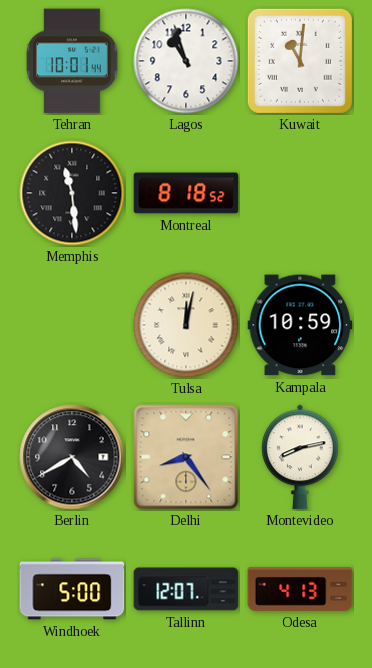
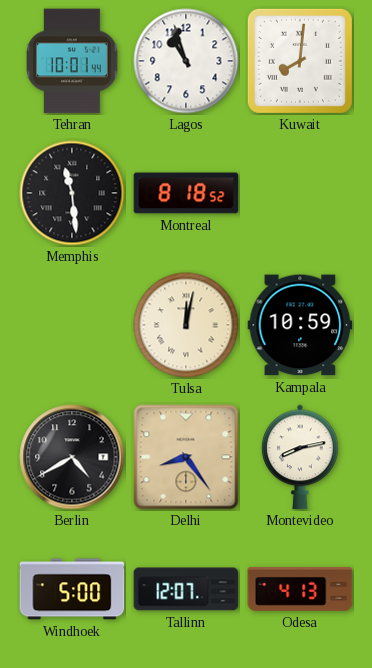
Kuwait: 11:01 -> 8:01 (300, 61)
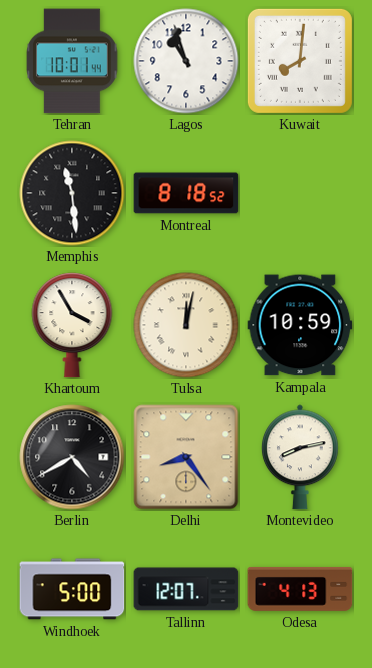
Khartoum: none -> 3:55 (72, 325)
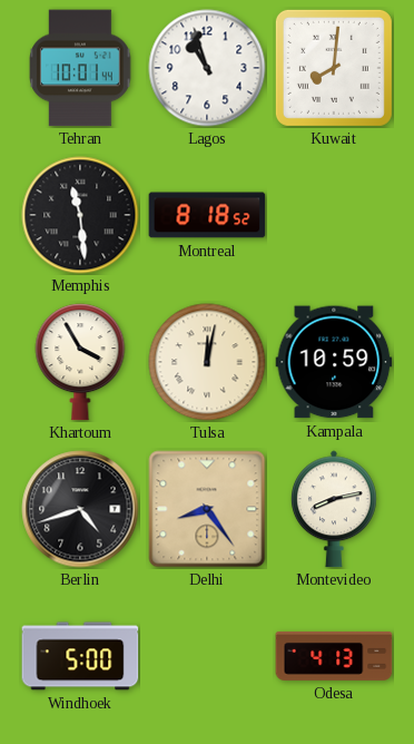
Berlin: 4:40 -> 4:42 (80, 509)
Tallinn: 12:07 -> none (186, 589)
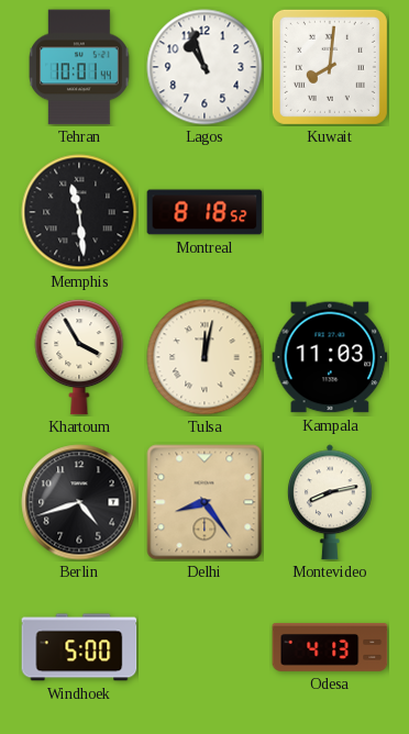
Kampala: 10:59 -> 11:03 (330, 357)
